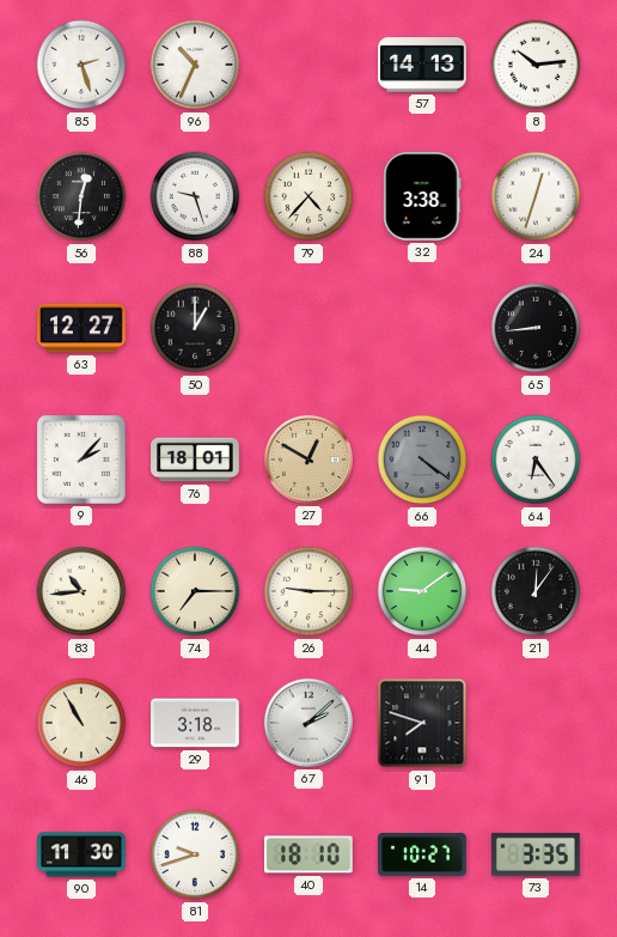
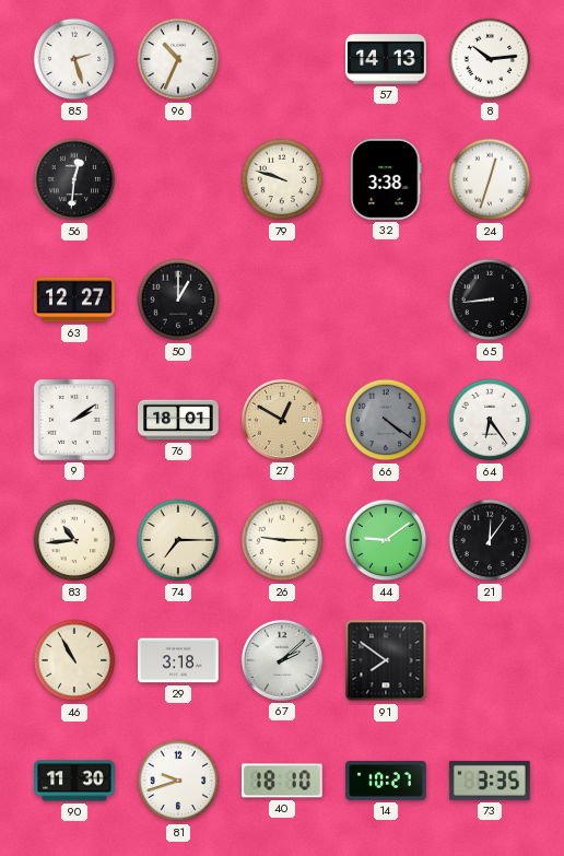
88: 9:27 -> none (195, 196)
79: 4:37 -> 9:48 (282, 179)
9: 2:07 -> 2:09 (74, 420)
91: 7:48 -> 7:51 (386, 660)
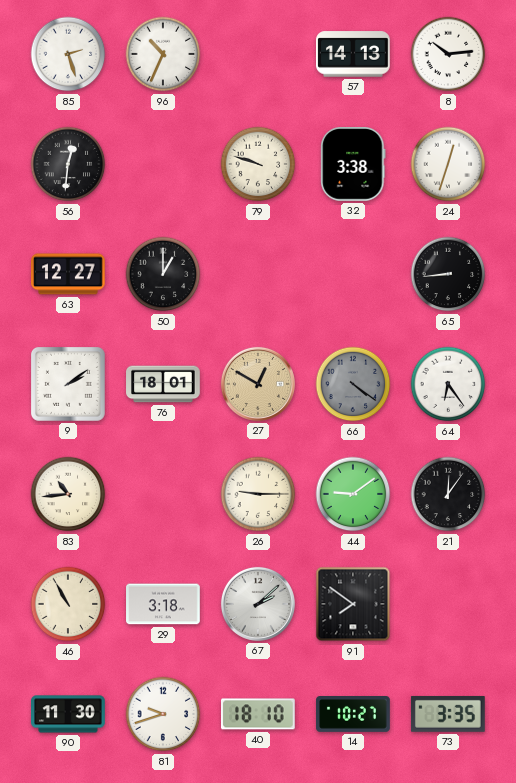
74: 7:15 -> none (178, 540)
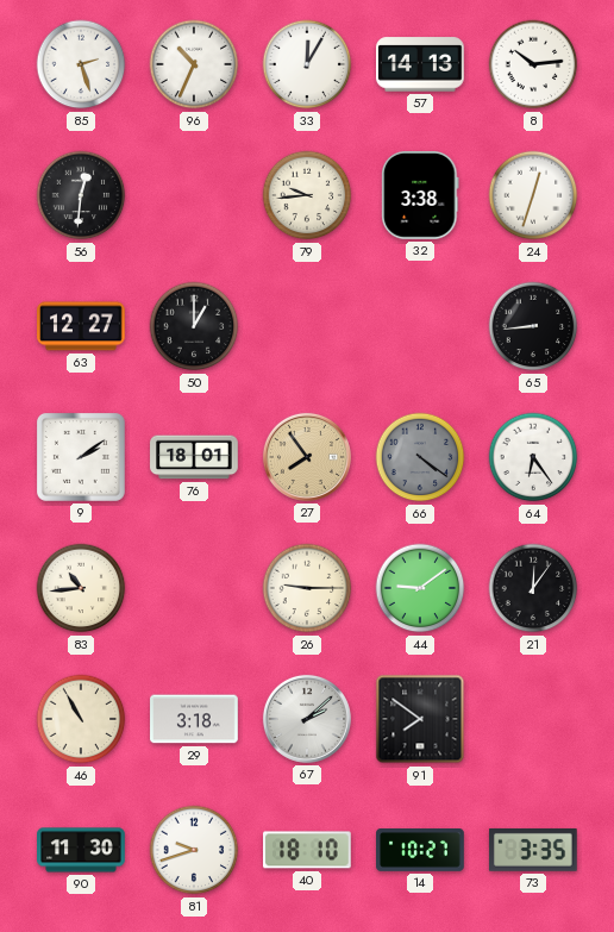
33: none -> 12:05 (307, 64)
79: 9:48 -> 9:44 (307, 195)
27: 12:50 -> 7:54 (307, 457)
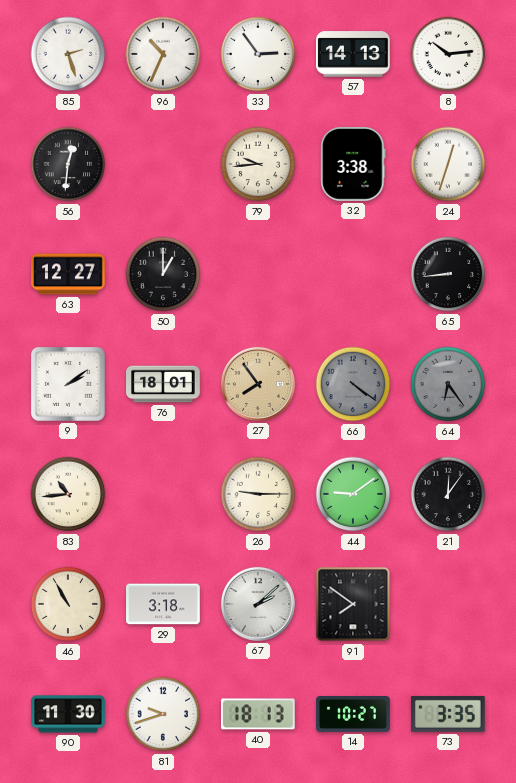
33: 12:05 -> 2:54 (258, 54)
64 dial: white -> grey (448, 384)
40: 18:10 -> 18:13 (259, 714)
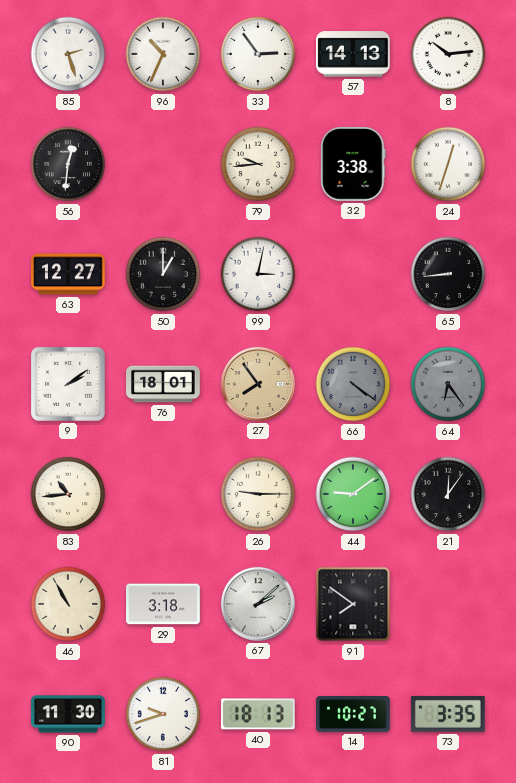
99: none -> 3:02 (258, 274)
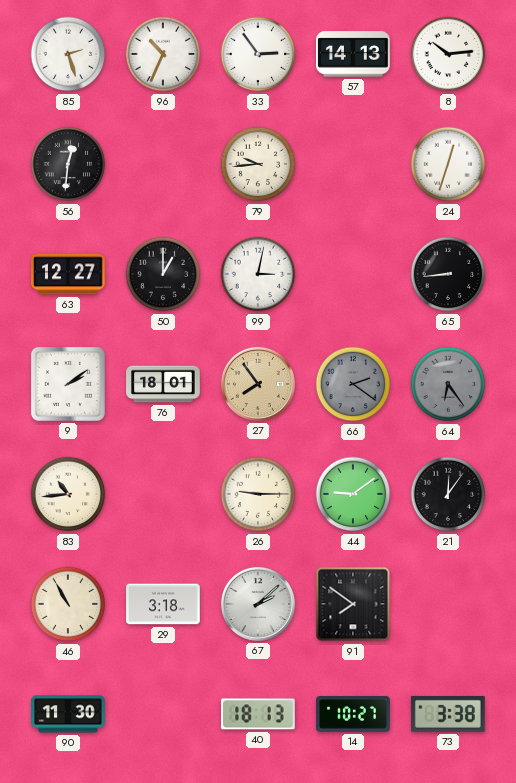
32: 3:38 -> none (353, 165)
66: 4:21 -> 2:21 (353, 384)
81: 9:42 -> none (163, 714)
73: 3:35 -> 3:38 (448, 714)
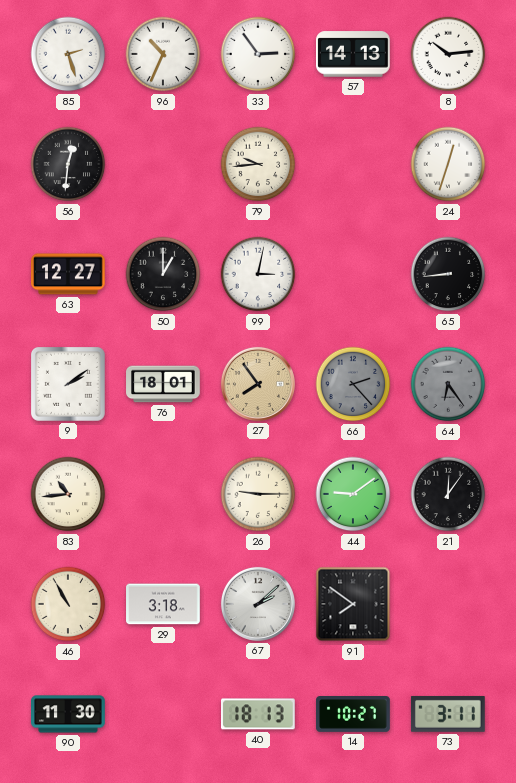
66: 2:21 -> 2:23 (353, 384)
73: 3:38 -> 3:11 (448, 714)
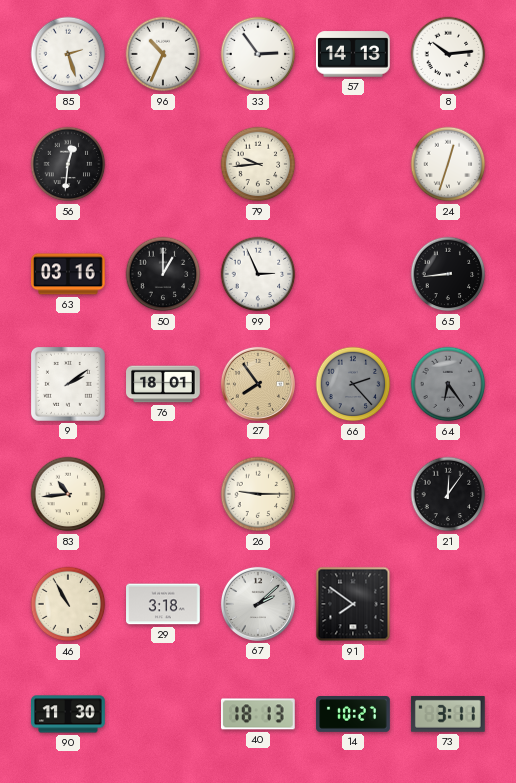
63: 12:27 -> 03:16 (68, 274)
99: 3:02 -> 2:56 (258, 274)
44: 9:09 -> none (353, 494)
